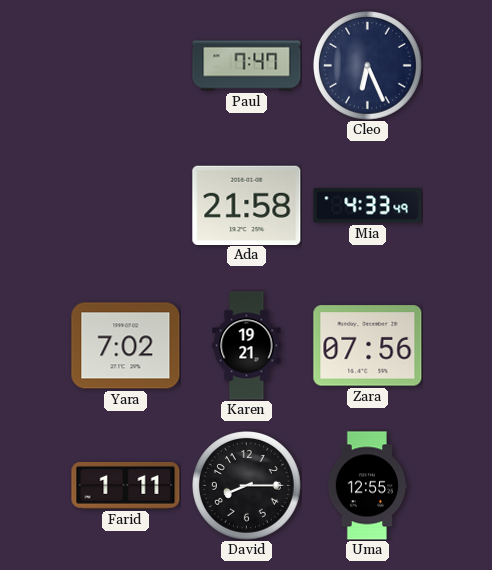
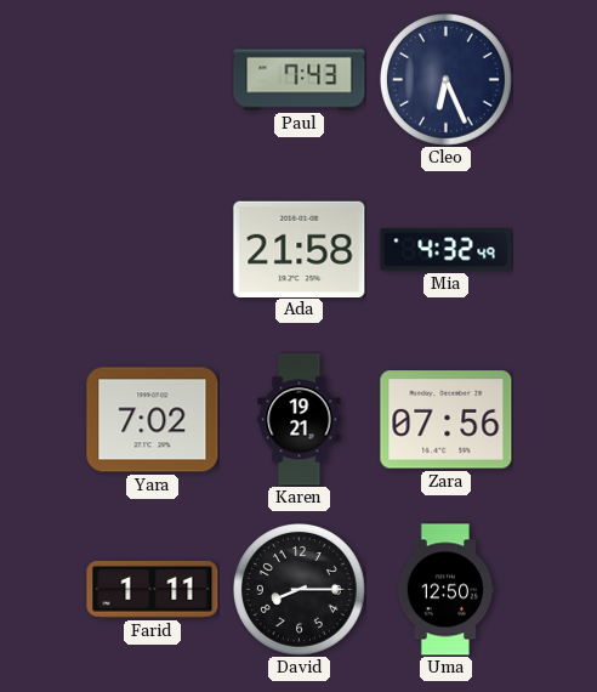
Paul: 7:47 -> 7:43 (300, 80)
Mia: 4:33 -> 4:32 (447, 250)
Uma: 12:55 -> 12:50 (445, 590)
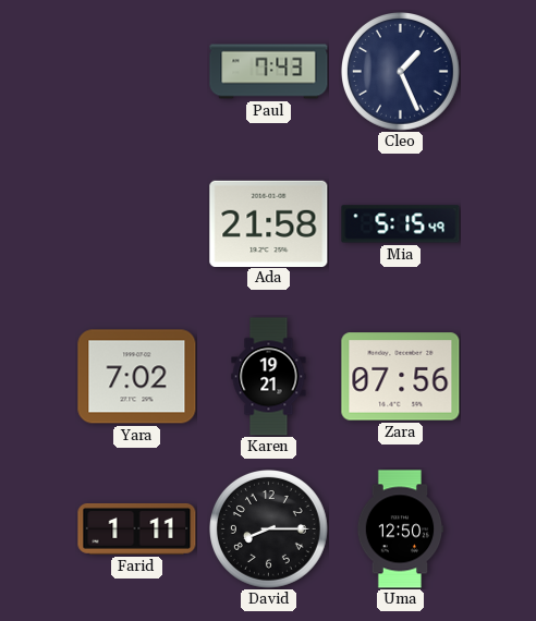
Cleo: 6:26 -> 1:26 (401, 72)
Mia: 4:32 -> 5:15 (401, 224)
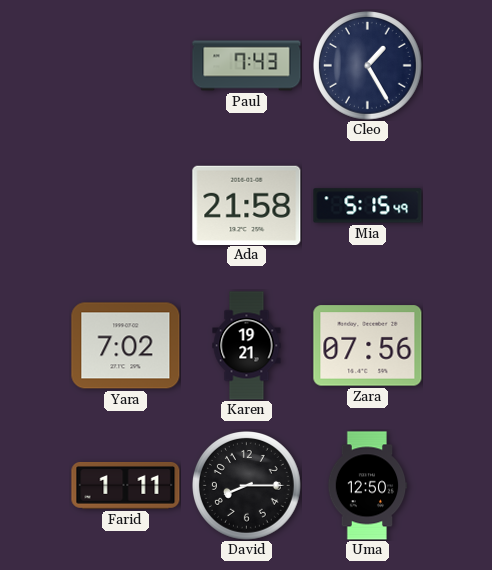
Cleo: 1:26 -> 1:25 (368, 66)
